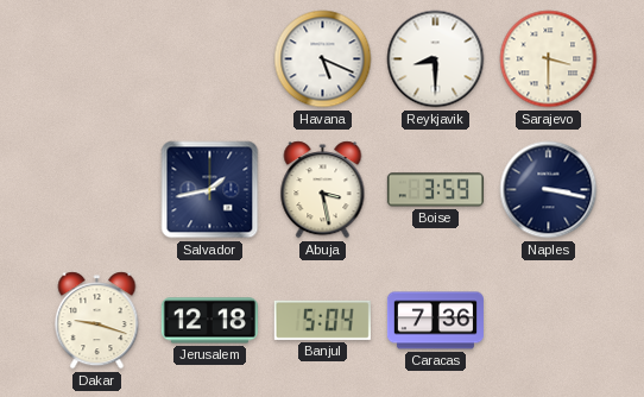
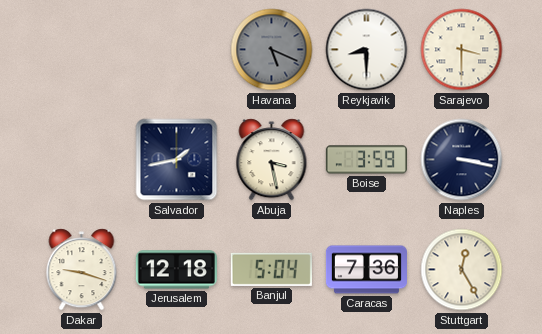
Havana dial: white -> grey (272, 50)
Stuttgart: none -> 12:25 (462, 270)
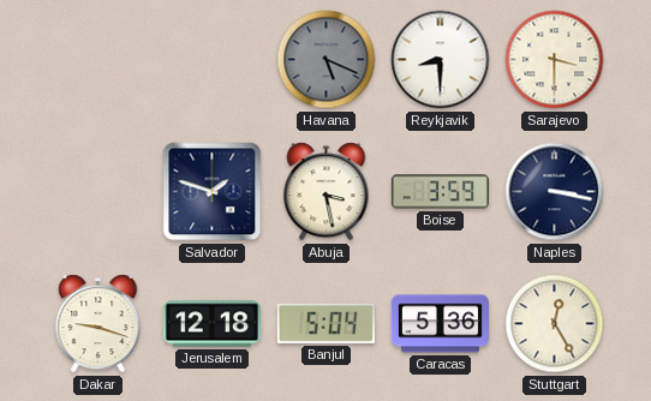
Salvador: 1:43 -> 1:48 (213, 192)
Caracas: 7:36 -> 5:36 (440, 324)
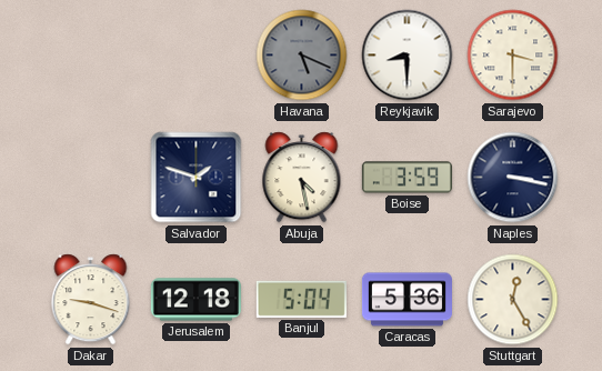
Abuja: 3:28 -> 4:28 (302, 178)
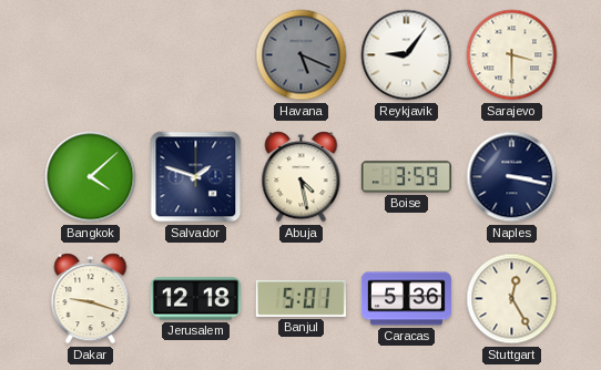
Reykjavik: 8:30 -> 9:06 (407, 55)
Bangkok: none -> 4:08 (91, 177)
Banjul: 5:04 -> 5:01 (300, 298)
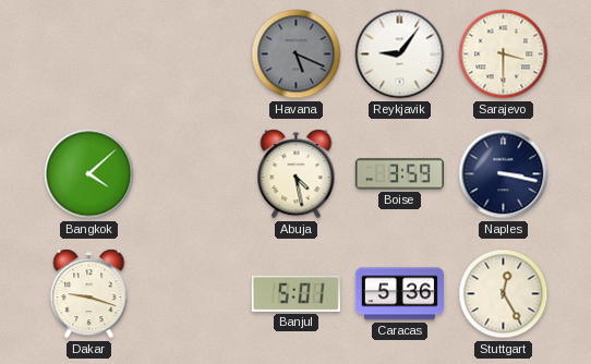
Salvador: 1:48 -> none (196, 177)
Jerusalem: 12:18 -> none (195, 299)
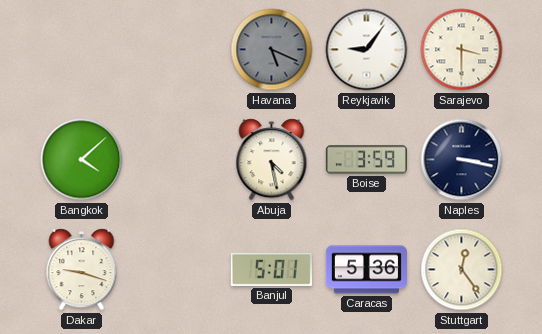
Stuttgart: 12:25 -> 12:24 (462, 270)
